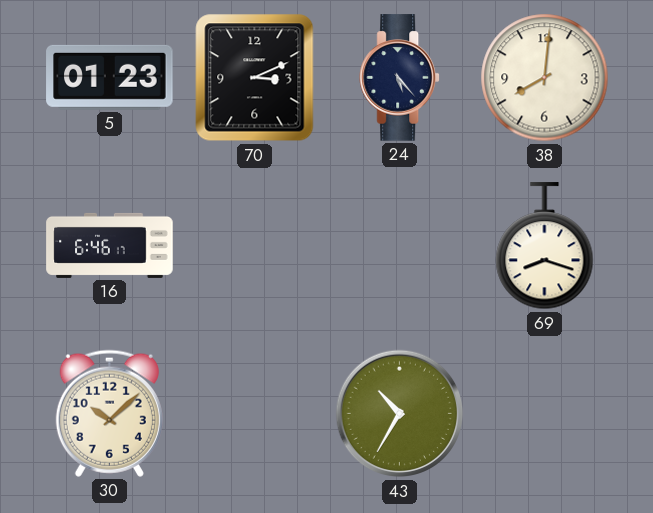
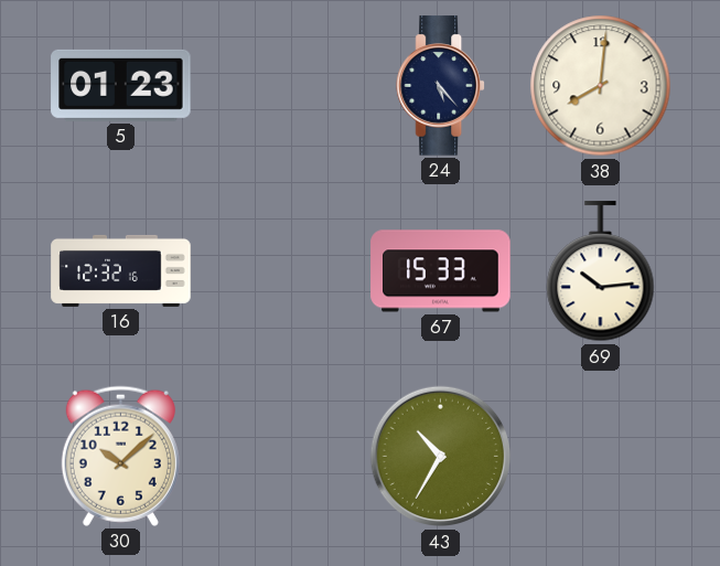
70: 3:11 -> none (255, 78)
16: 6:46 -> 12:32 (121, 270)
67: none -> 15:33 (441, 271)
69: 8:18 -> 10:14 (601, 271)
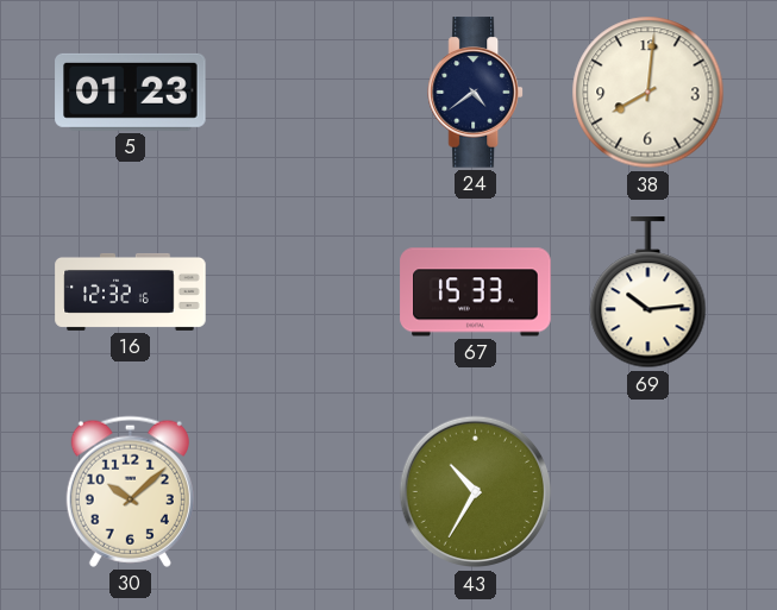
24: 5:23 -> 4:39 (475, 93)
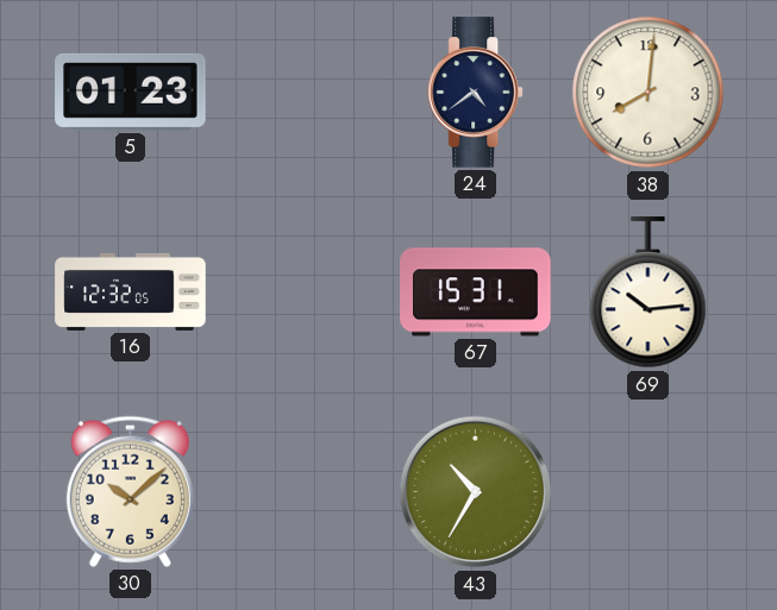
16: 12:32:16 -> 12:32:05 (131, 291)
67: 15:33 -> 15:31 (476, 293)
